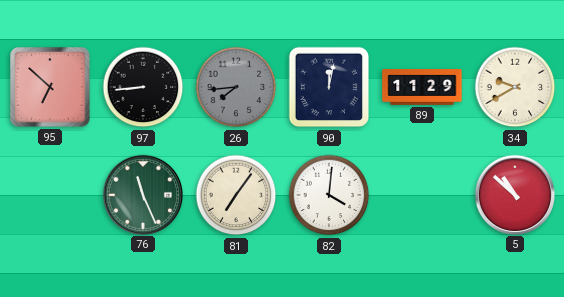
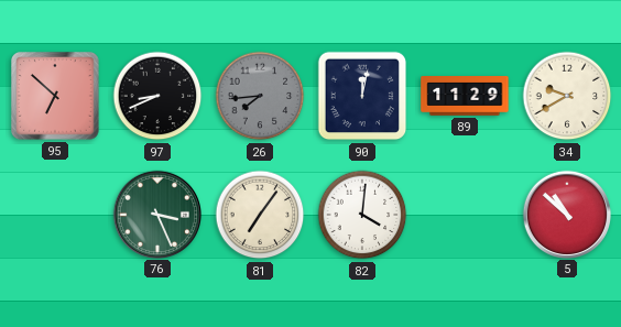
97: 8:44 -> 8:41 (157, 96)
76: 11:26 -> 3:26 (156, 214)
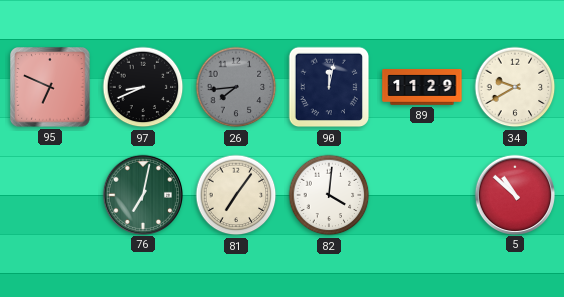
95: 6:52 -> 6:49 (50, 87)
76: 3:26 -> 7:02 (142, 194)
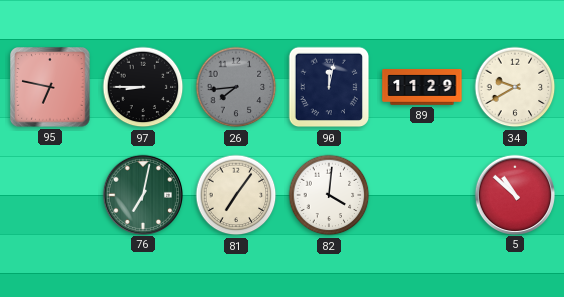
95: 6:49 -> 6:47 (50, 87)
97: 8:41 -> 8:45 (143, 87)
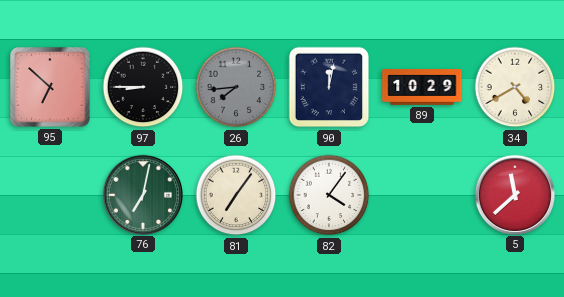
95: 6:47 -> 6:52 (50, 87)
89: 11:29 -> 10:29 (422, 88)
34: 9:40 -> 4:40 (515, 87)
82: 4:01 -> 4:06 (329, 195)
5: 10:52 -> 11:38 (514, 194)
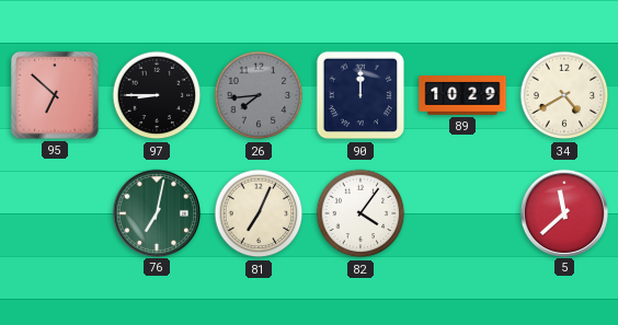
90: 12:02 -> 12:00 (360, 95)
81: 7:06 -> 7:04 (259, 213)
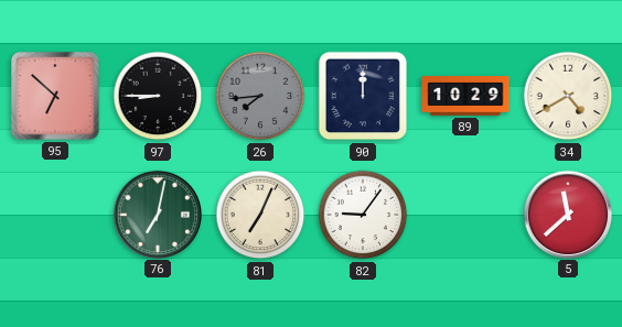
82: 4:06 -> 9:06 (363, 215)
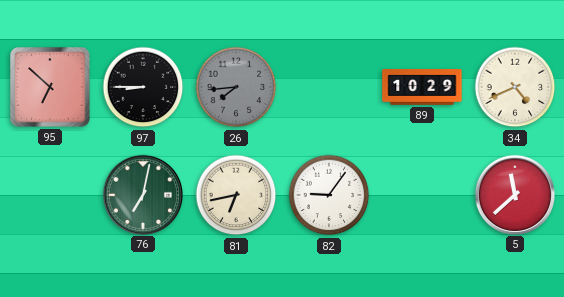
90: 12:00 -> none (363, 96)
34: 4:40 -> 4:41 (515, 87)
81: 7:04 -> 6:43 (236, 195)
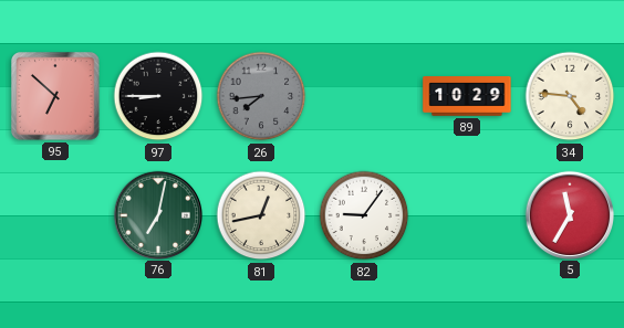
34: 4:41 -> 4:46 (570, 96)
81: 6:43 -> 12:43 (261, 215)
5: 11:38 -> 11:35 (569, 214)
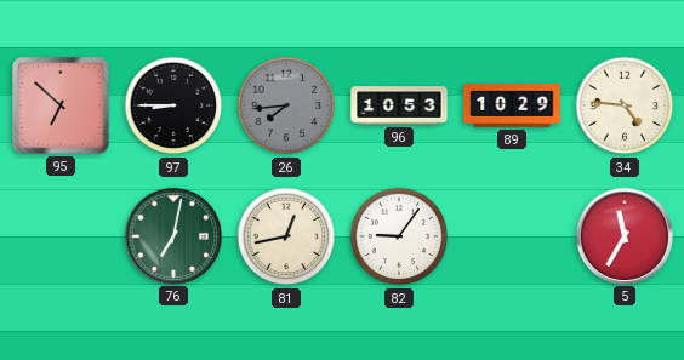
96: none -> 10:53 (399, 105)
